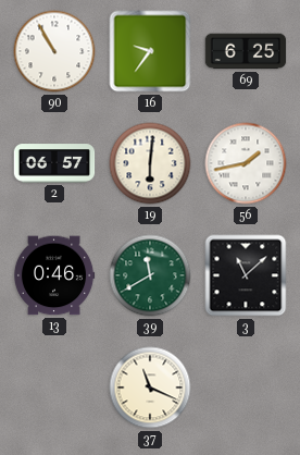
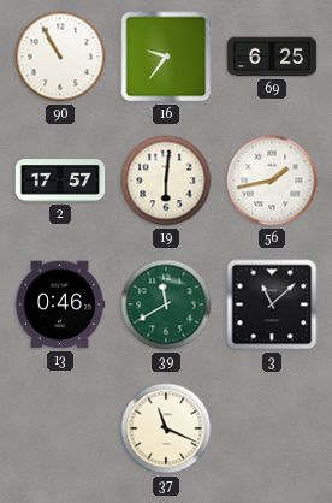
2: 06:57 -> 17:57 (60, 181)
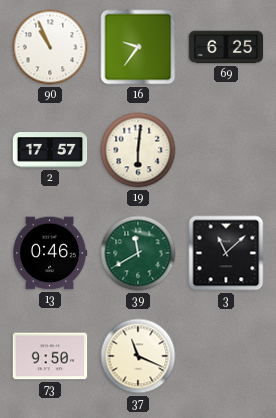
90: 10:55 -> 10:56 (50, 47)
56: 1:43 -> none (272, 181)
73: none -> 9:50 (50, 356)
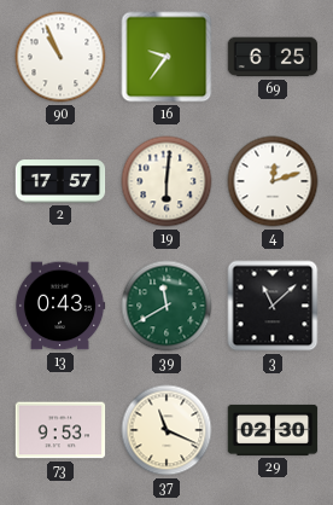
4: none -> 12:12 (273, 181)
13: 0:46 -> 0:43 (60, 306)
73: 9:50 -> 9:53 (60, 430)
29: none -> 02:30 (273, 430)
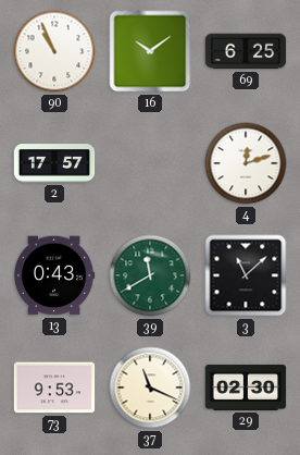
16: 9:36 -> 10:09 (150, 51)
19: 6:01 -> none (166, 181)
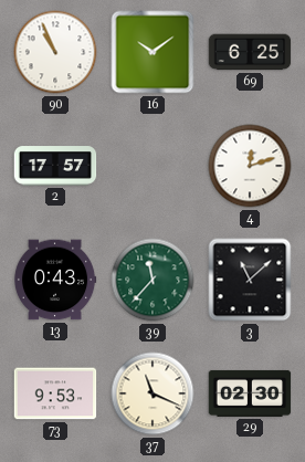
39: 11:40 -> 11:37 (152, 280)
